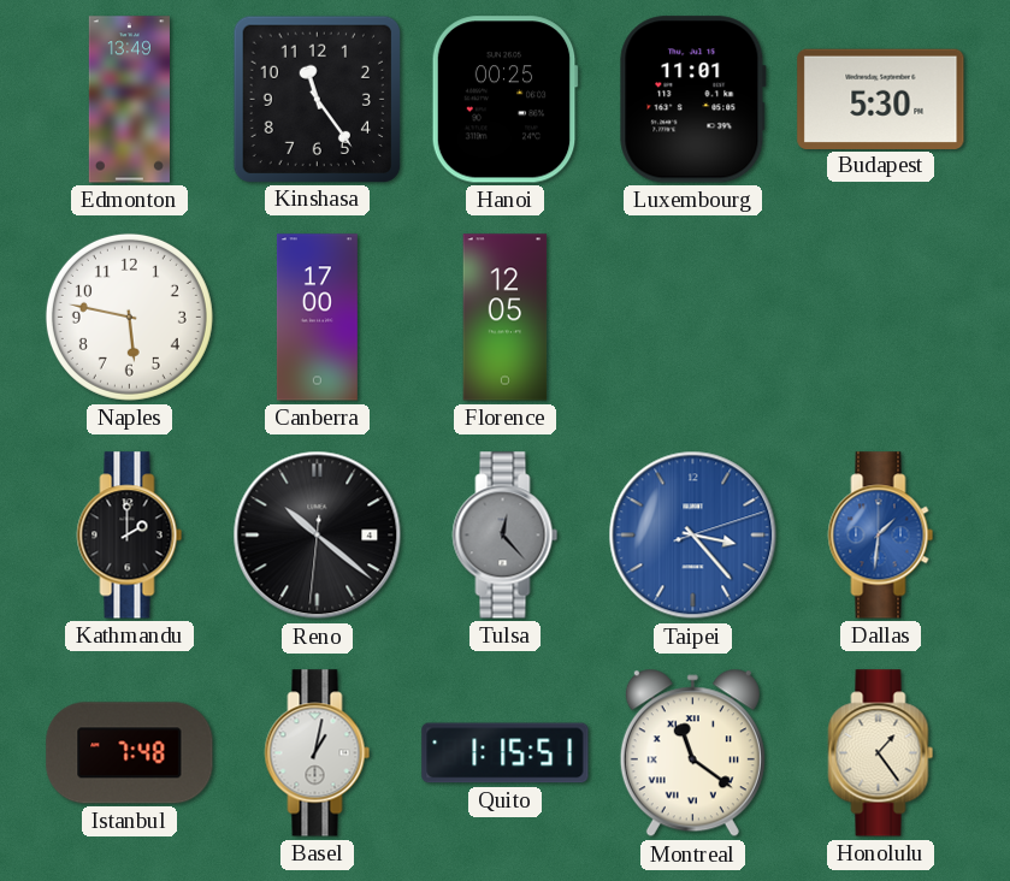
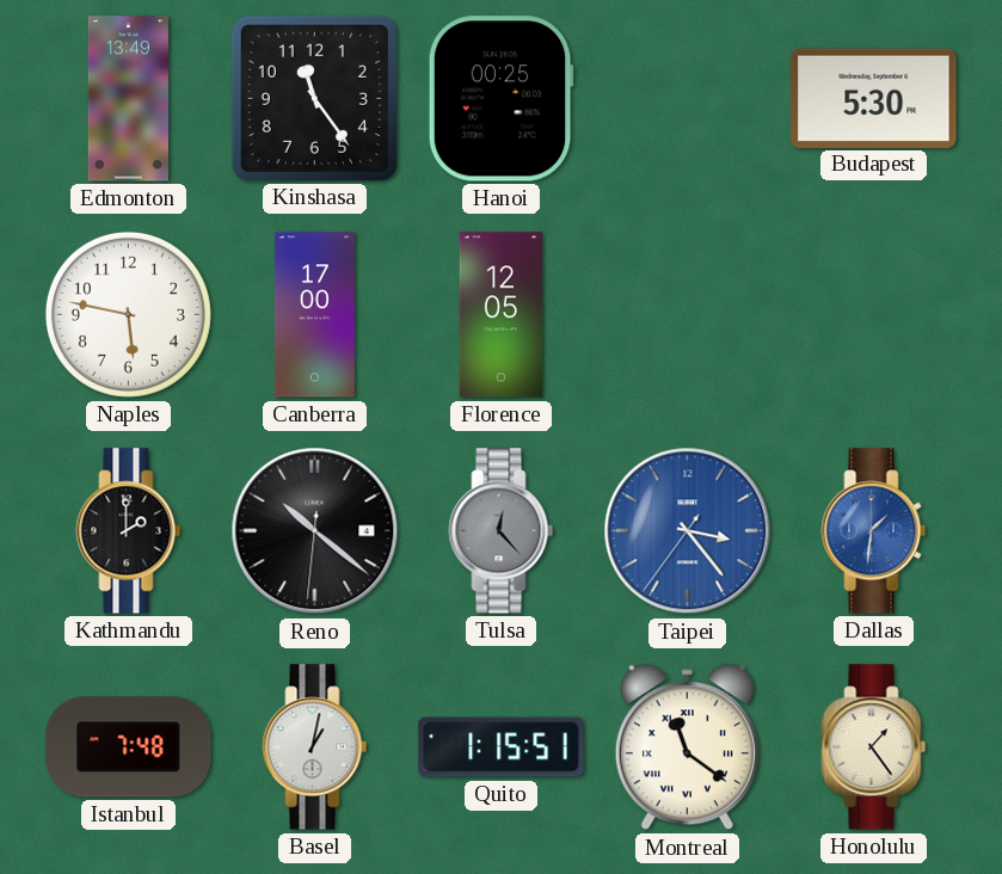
Luxembourg: 11:01 -> none (692, 100)
Taipei: 3:23:12 -> 3:23:36 (688, 531)
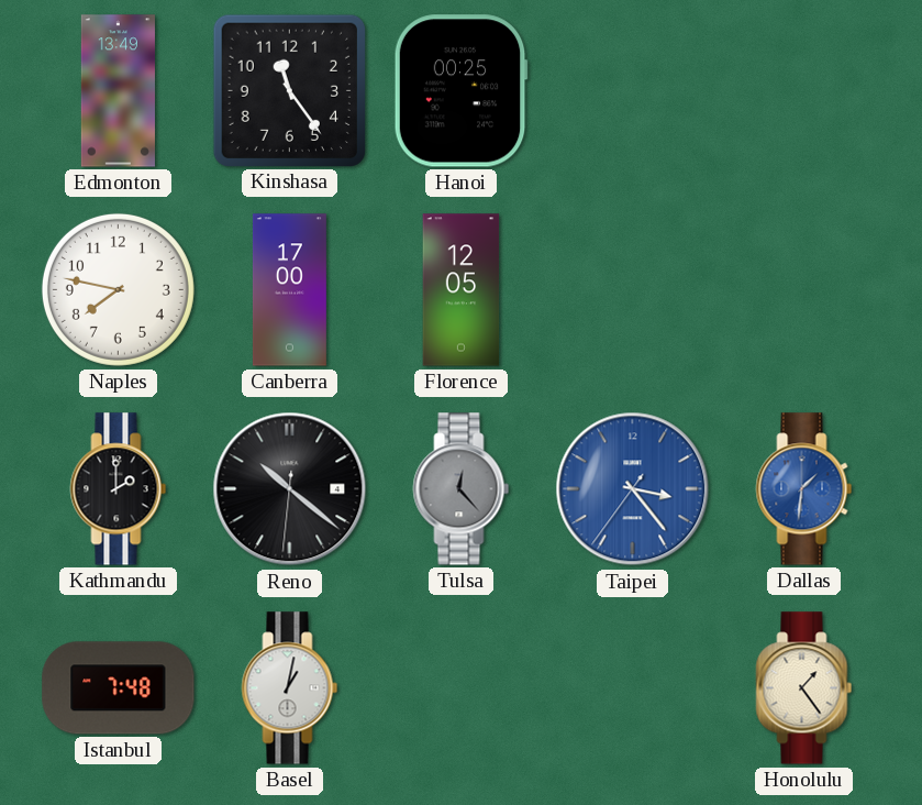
Budapest: 5:30 -> none (874, 98)
Naples: 5:47 -> 7:47 (118, 289)
Quito: 1:15 -> none (502, 747)
Montreal: 11:21 -> none (687, 747)
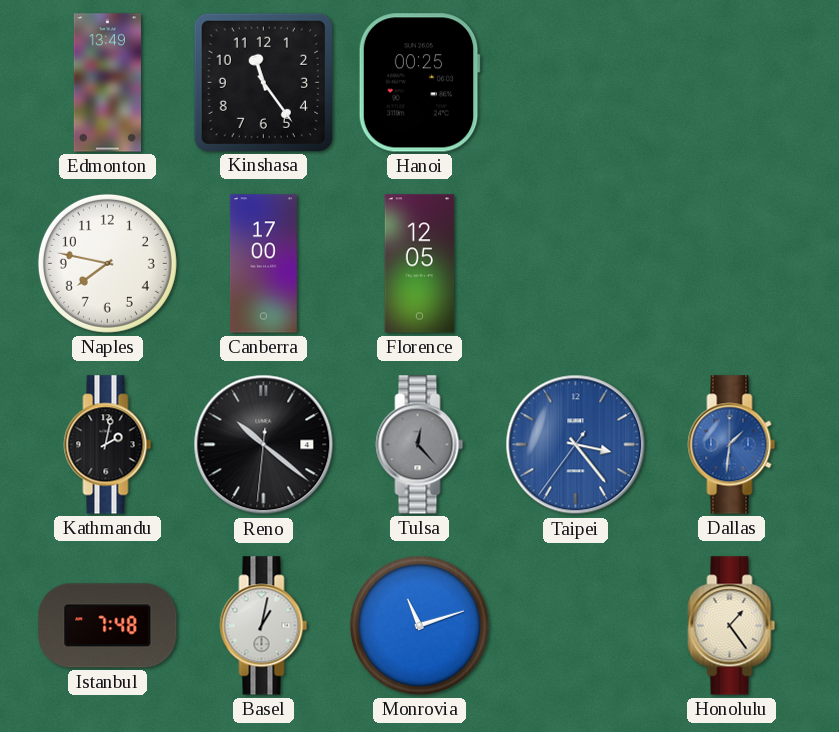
Kathmandu: 2:00 -> 2:02 (108, 445)
Monrovia: none -> 11:12 (419, 625)
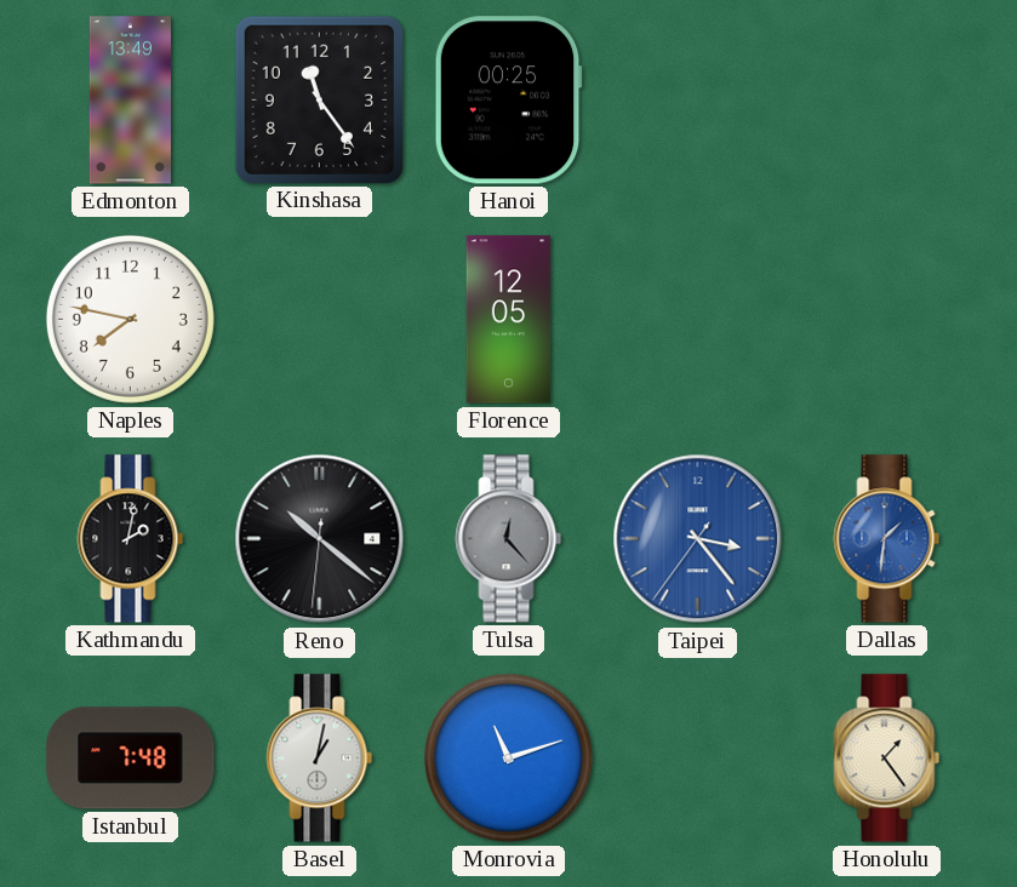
Canberra: 17:00 -> none (263, 264)
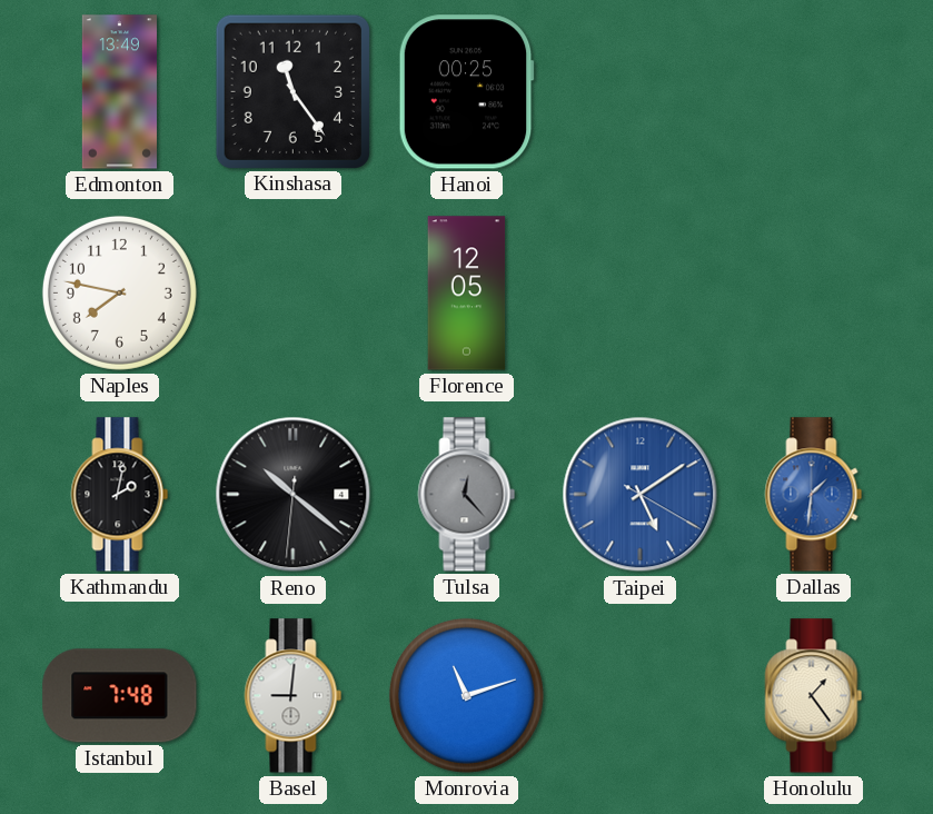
Taipei: 3:23 -> 5:09 (641, 495)
Basel: 1:02 -> 9:01 (294, 696)
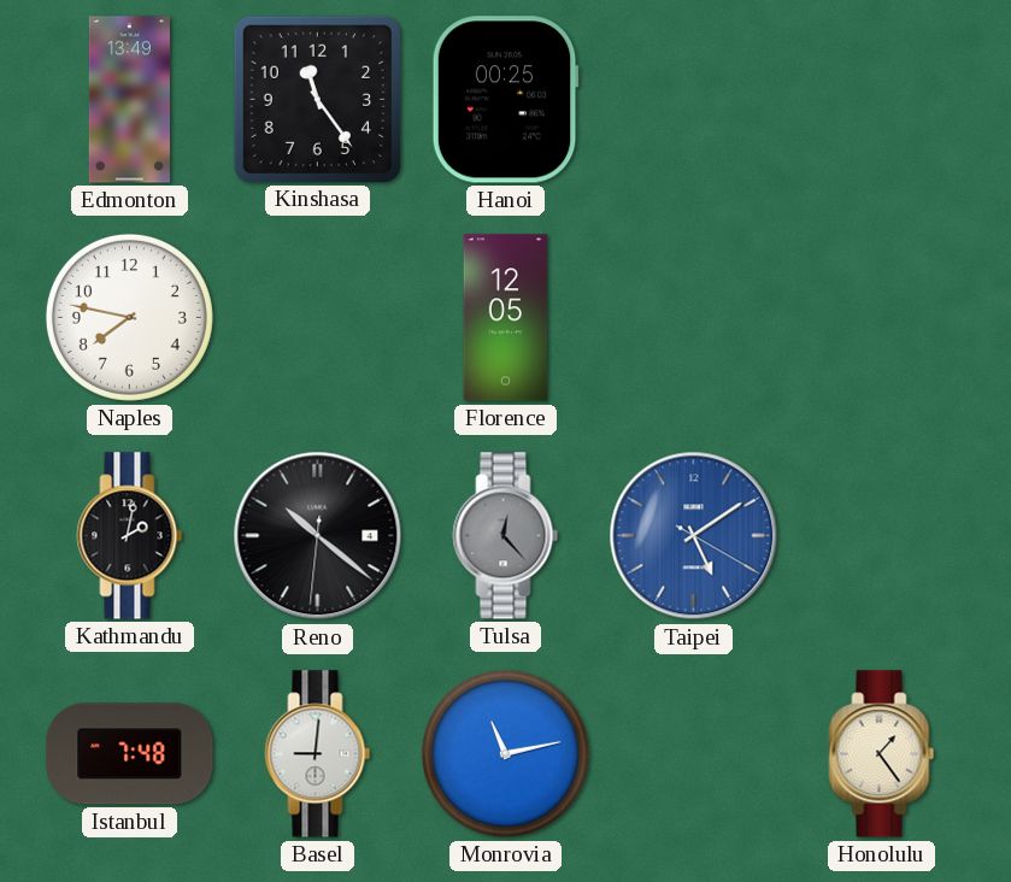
Dallas: 1:31 -> none (814, 495)
Monrovia: 11:12 -> 11:13 (505, 753)
